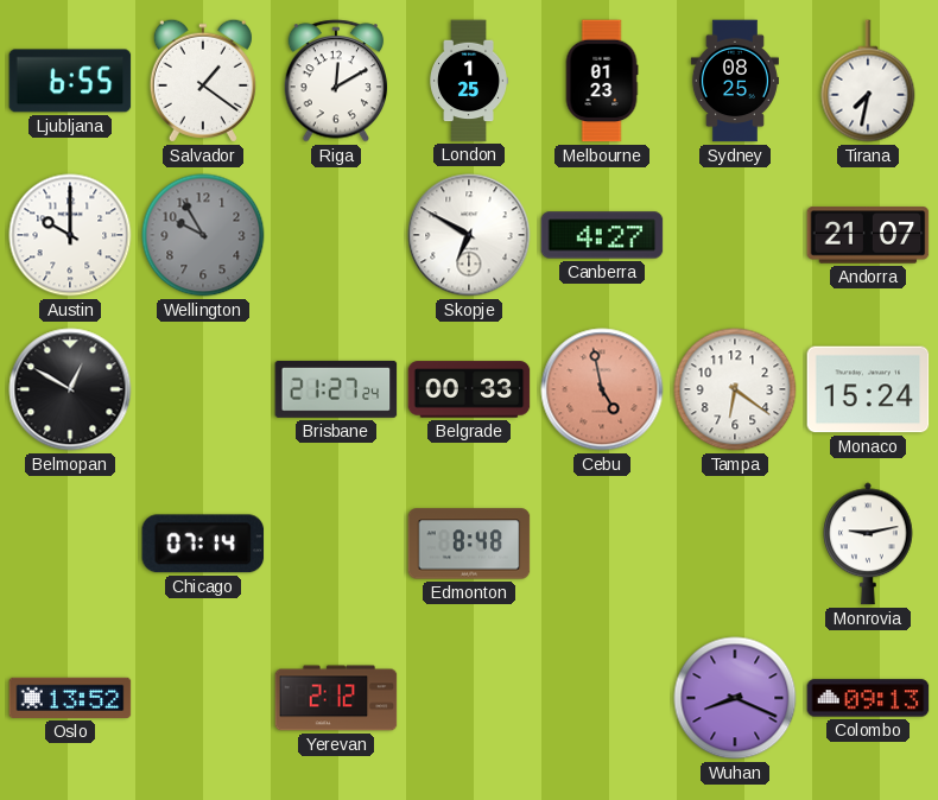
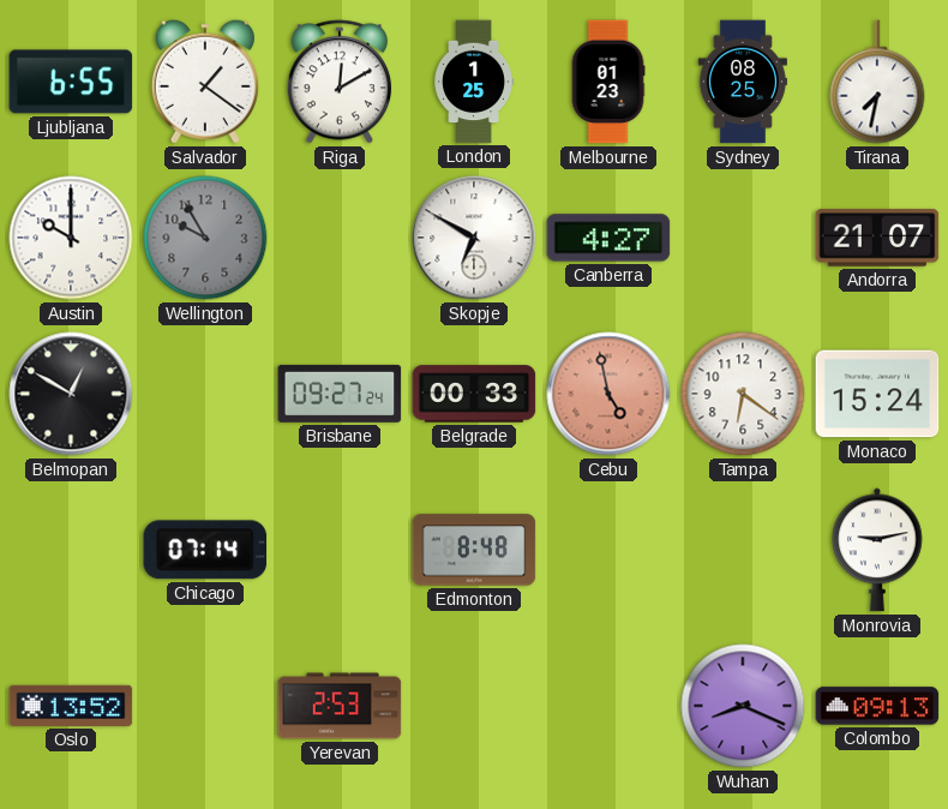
Brisbane: 21:27 -> 09:27 (340, 394)
Yerevan: 2:12 -> 2:53 (340, 706)
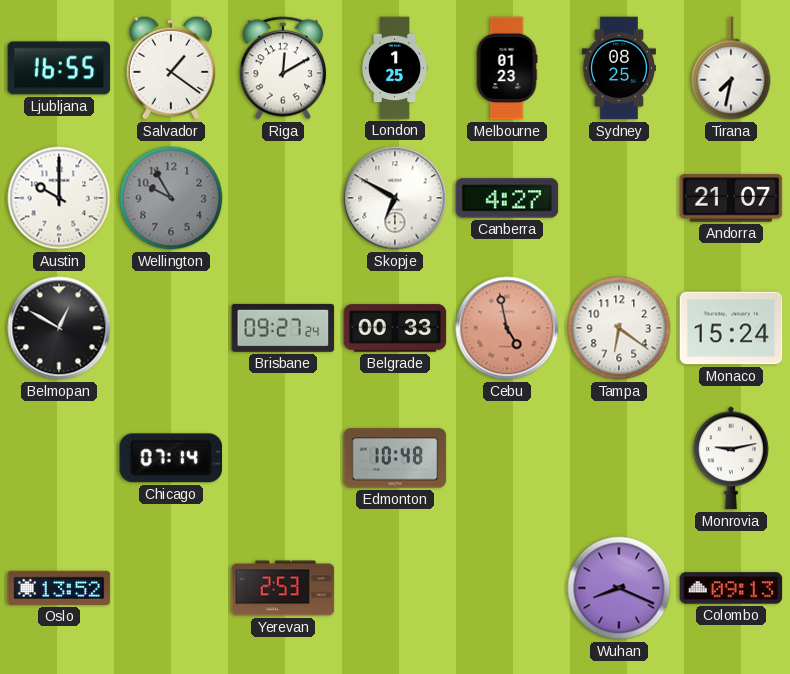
Ljubljana: 6:55 -> 16:55 (59, 68)
Edmonton: 8:48 -> 10:48 (395, 458)
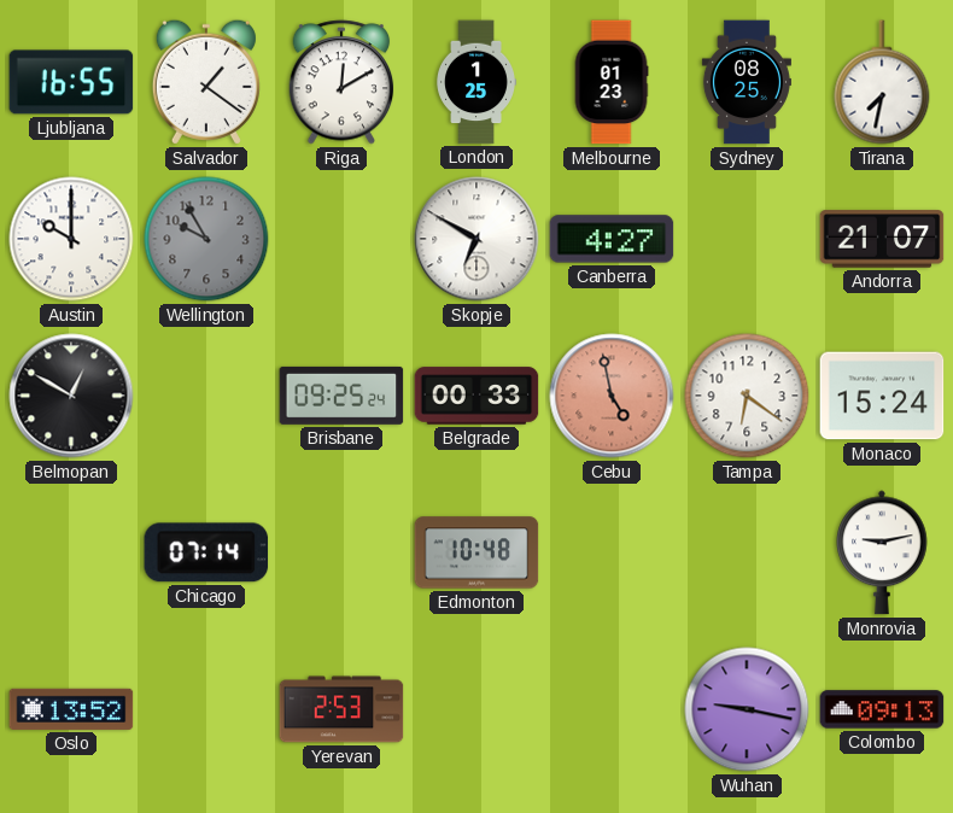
Brisbane: 09:27 -> 09:25 (341, 396)
Wuhan: 8:19 -> 9:17 (747, 709)
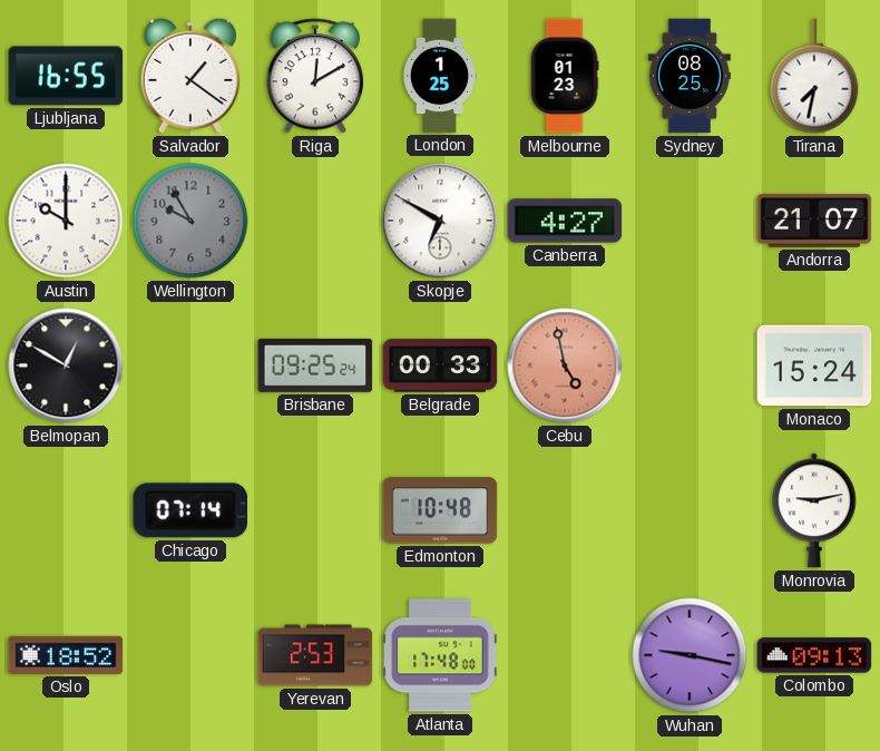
Tampa: 6:21 -> none (747, 396)
Oslo: 13:52 -> 18:52 (66, 655)
Atlanta: none -> 17:48 (440, 655)
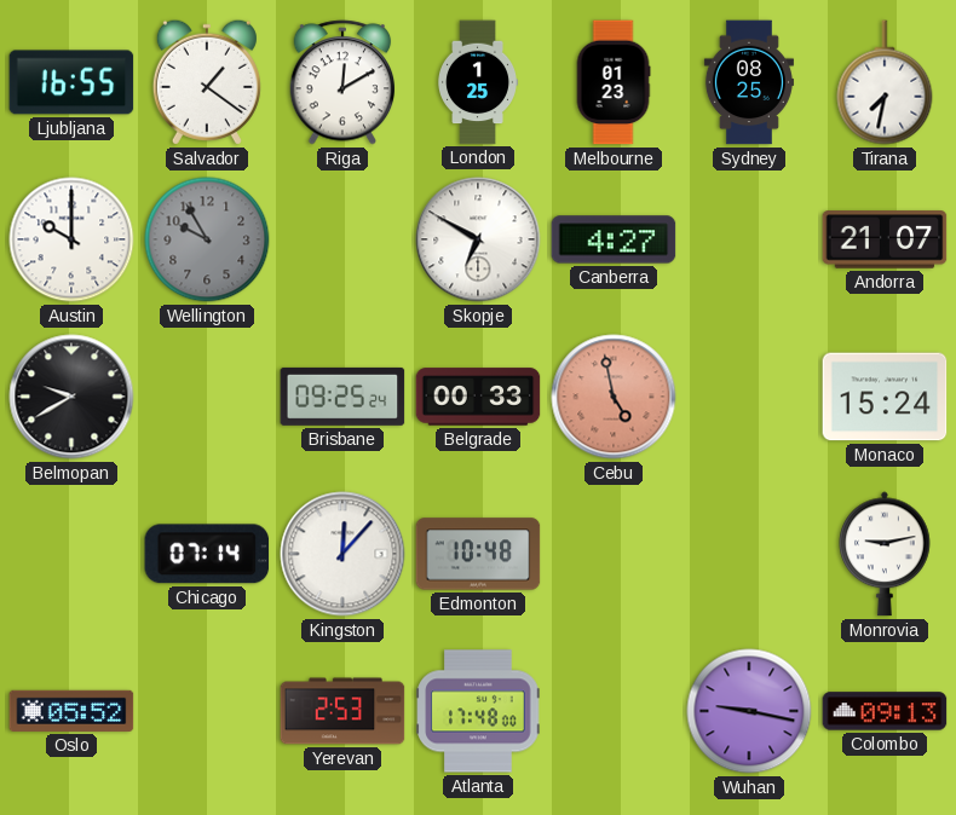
Belmopan: 12:50 -> 9:40 (71, 397)
Kingston: none -> 12:07 (342, 554)
Oslo: 18:52 -> 05:52 (71, 711)
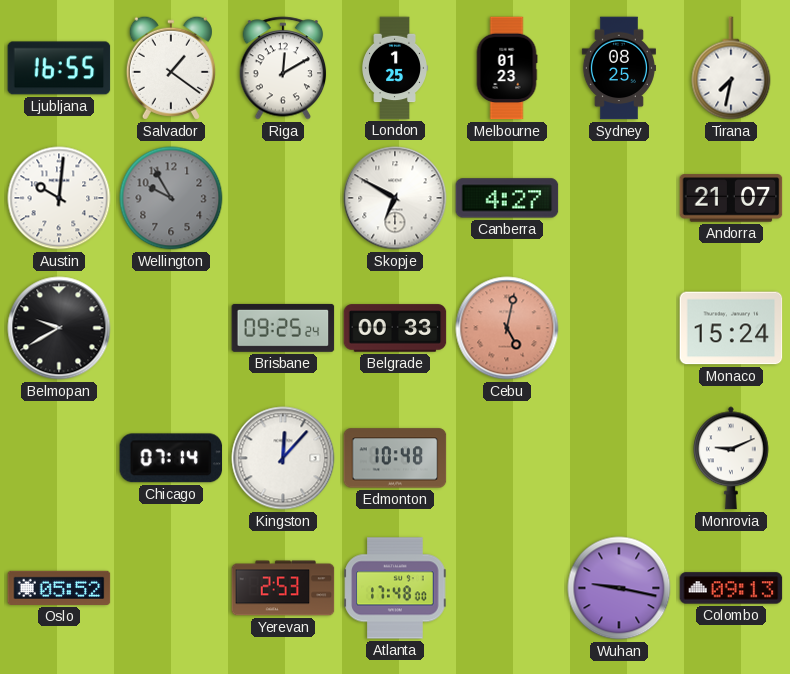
Austin: 10:00 -> 10:01 (59, 198)
Cebu: 4:58 -> 5:02 (507, 328)
Monrovia: 9:13 -> 9:11 (731, 458)
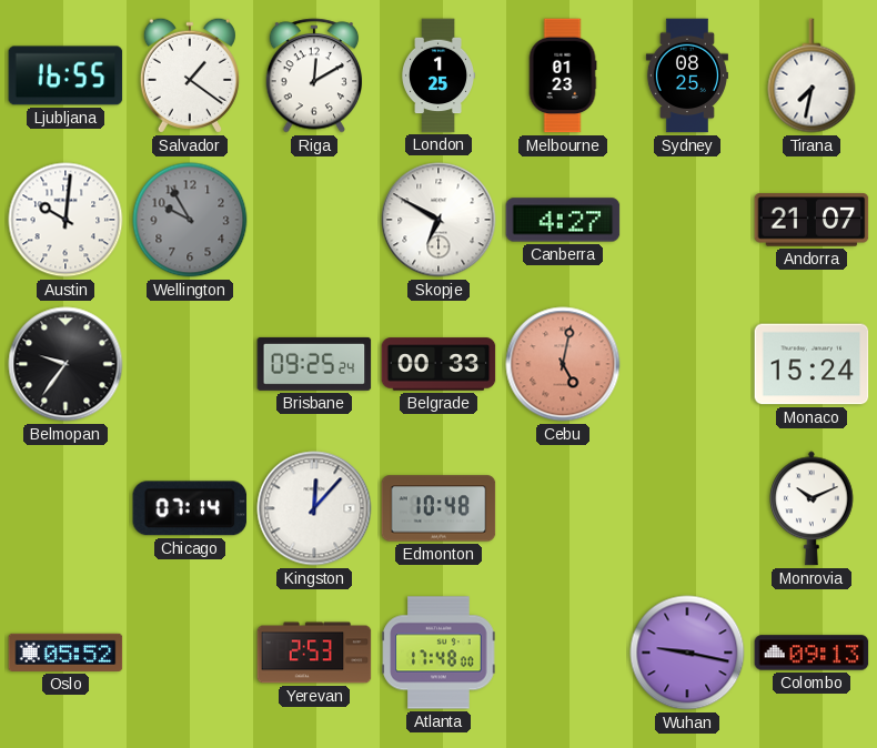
Belmopan: 9:40 -> 9:36 (65, 364)
Monrovia: 9:11 -> 10:11 (812, 508)
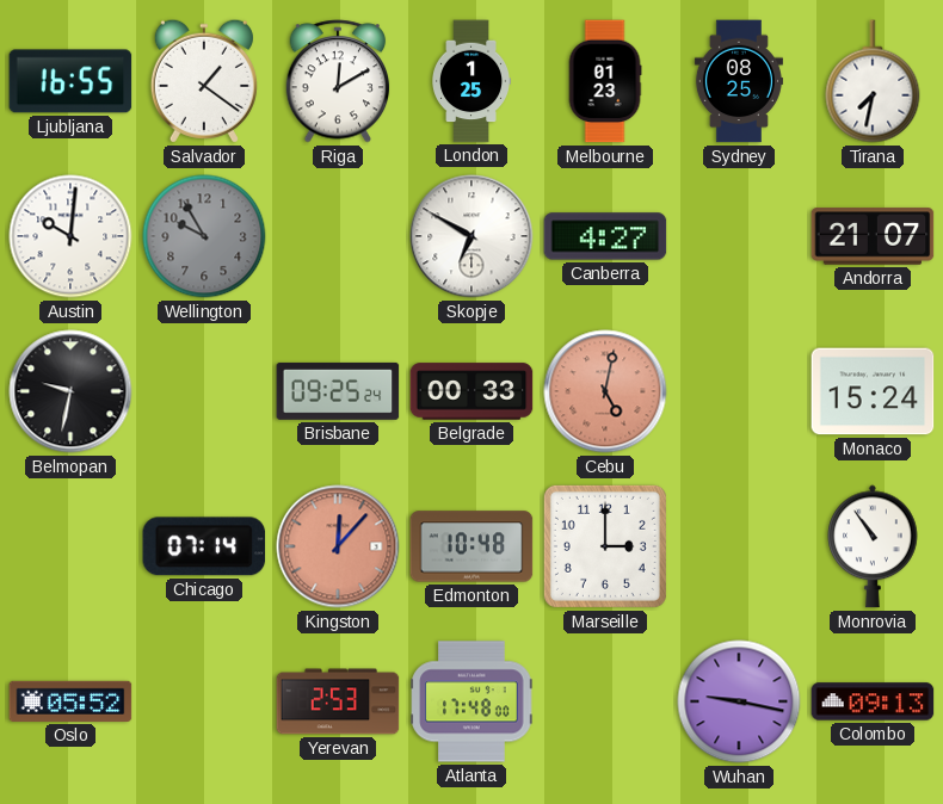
Belmopan: 9:36 -> 9:32 (70, 391)
Kingston dial: white -> salmon (338, 546)
Marseille: none -> 3:00 (605, 546)
Monrovia: 10:11 -> 10:54 (873, 546)
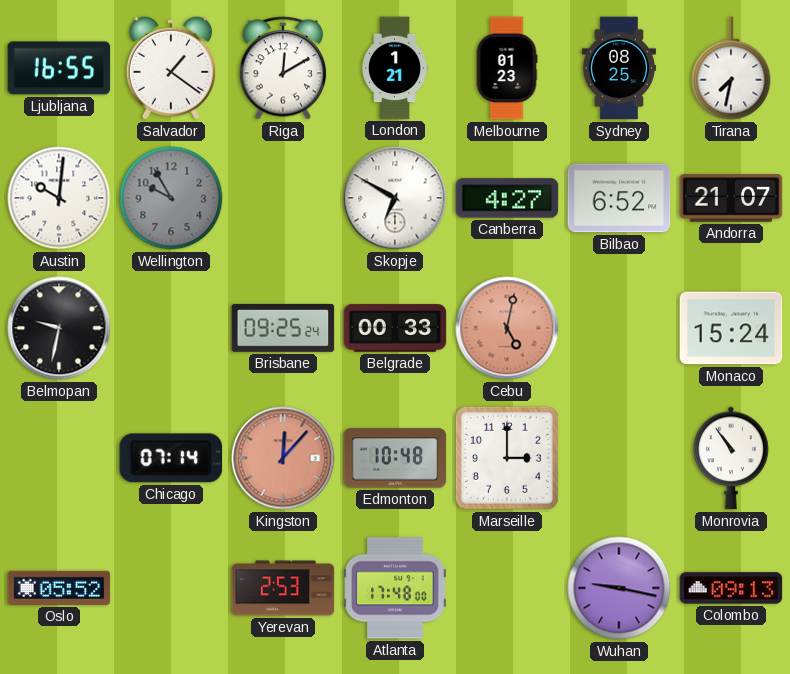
London: 1:25 -> 1:21 (395, 68)
Bilbao: none -> 6:52 (619, 198)
